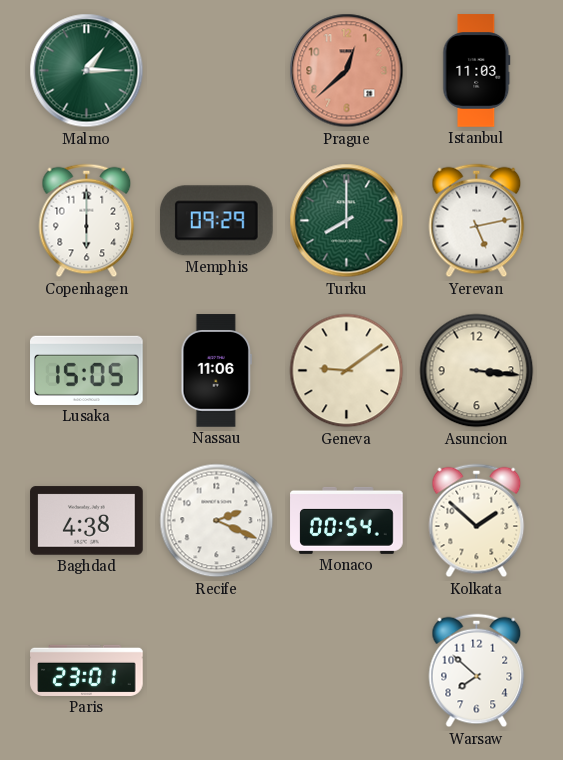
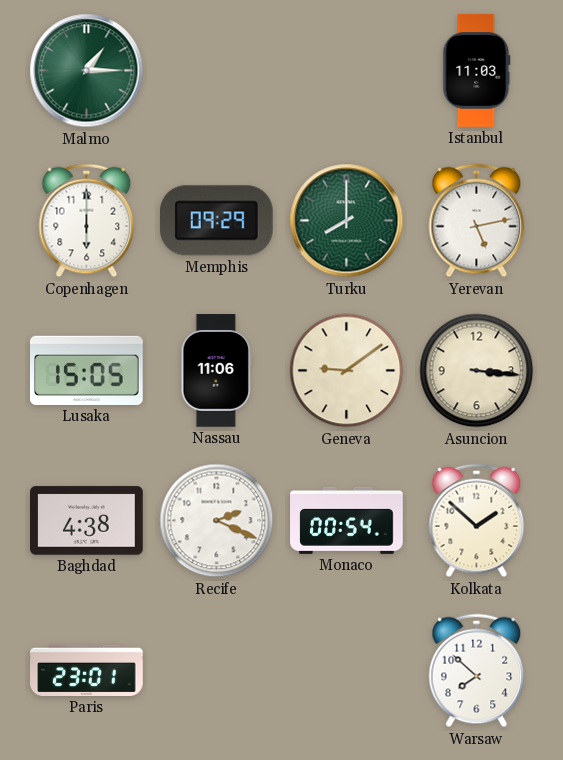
Prague: 12:38 -> none (347, 71)
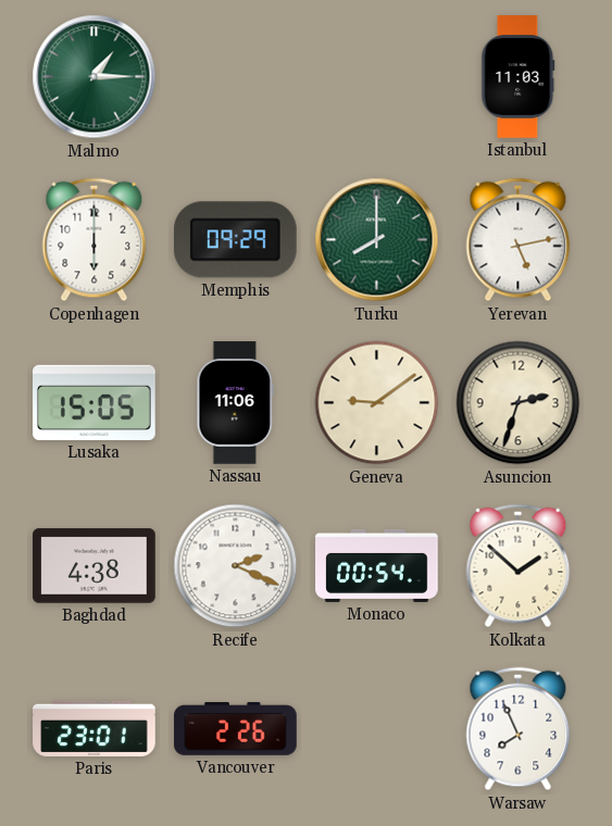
Asuncion: 3:16 -> 2:33 (519, 403)
Vancouver: none -> 2:26 (236, 728)
Warsaw: 7:52 -> 7:56 (519, 729)
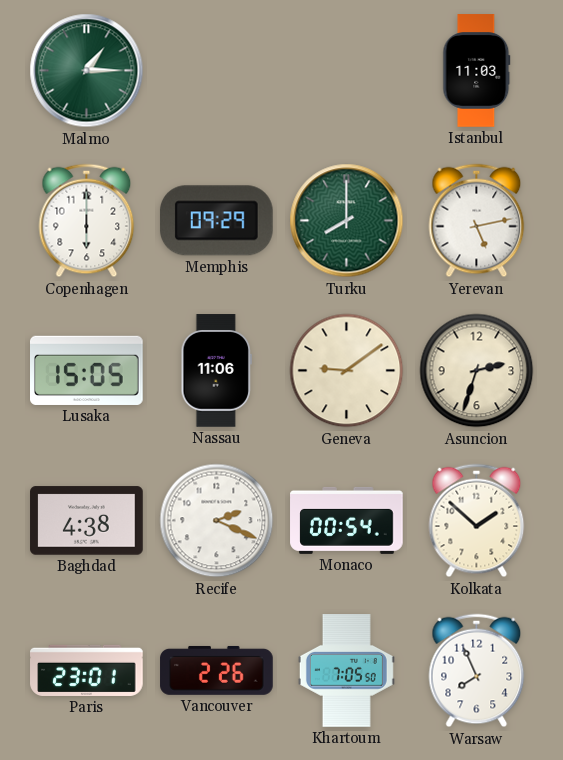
Khartoum: none -> 7:05 (346, 671)
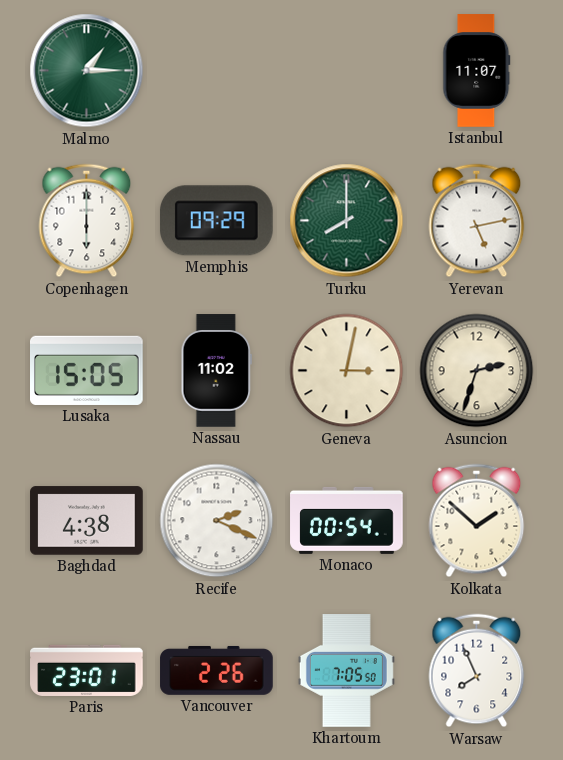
Istanbul: 11:03 -> 11:07 (477, 71)
Nassau: 11:06 -> 11:02 (216, 371)
Geneva: 9:09 -> 3:02 (347, 371)
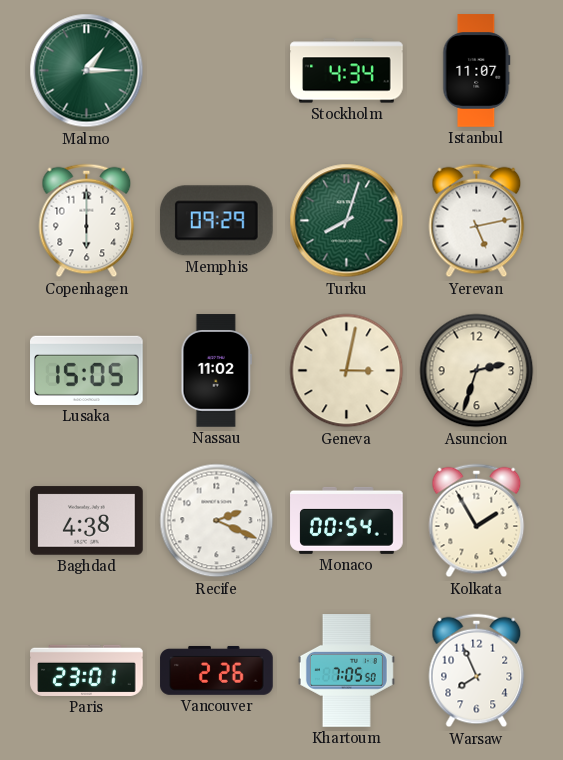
Stockholm: none -> 4:34 (347, 71)
Turku: 8:00 -> 8:03 (347, 221)
Kolkata: 1:52 -> 1:55 (477, 521)
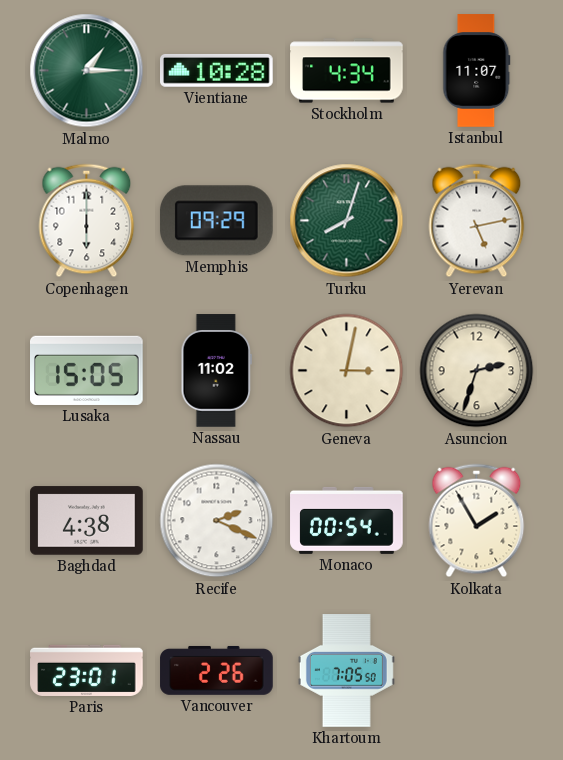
Vientiane: none -> 10:28 (217, 71)
Warsaw: 7:56 -> none (477, 671)
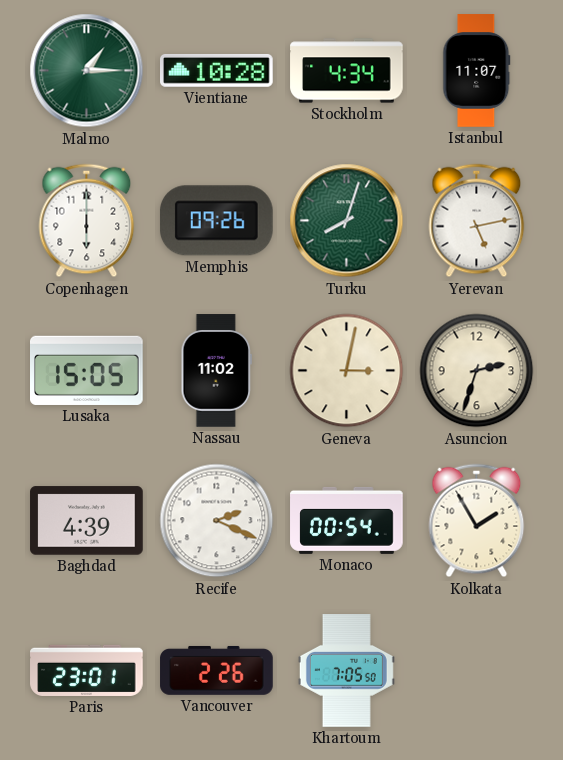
Memphis: 09:29 -> 09:26 (216, 221)
Baghdad: 4:38 -> 4:39 (87, 521)
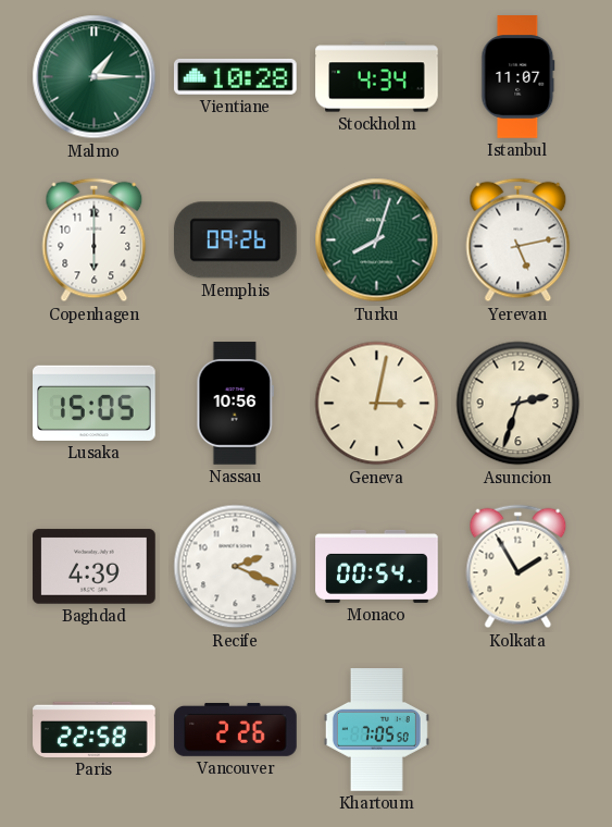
Nassau: 11:02 -> 10:56 (235, 404)
Paris: 23:01 -> 22:58 (95, 729)
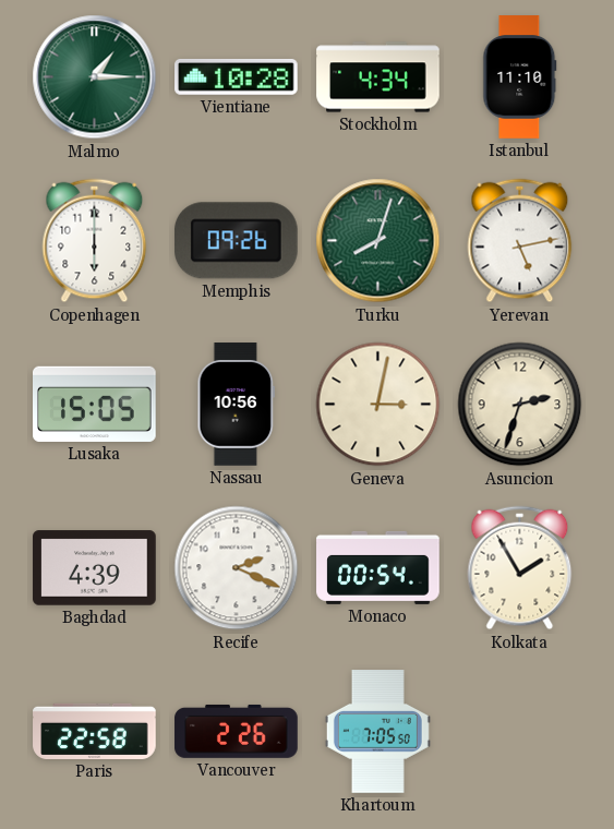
Istanbul: 11:07 -> 11:10 (520, 77)
